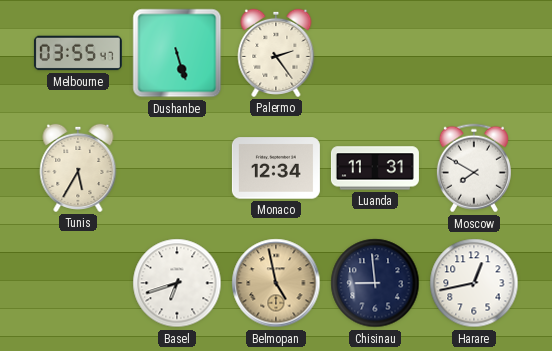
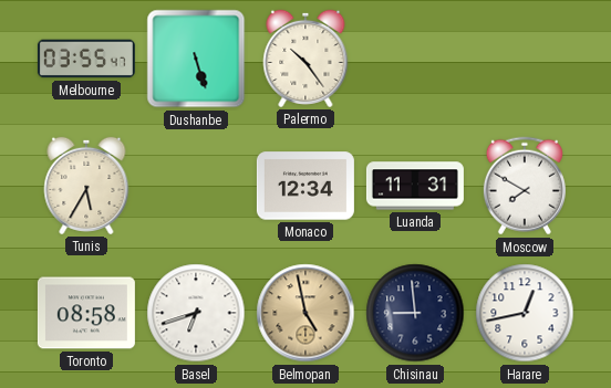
Palermo: 2:24 -> 10:24 (305, 59)
Toronto: none -> 08:58 (86, 313)
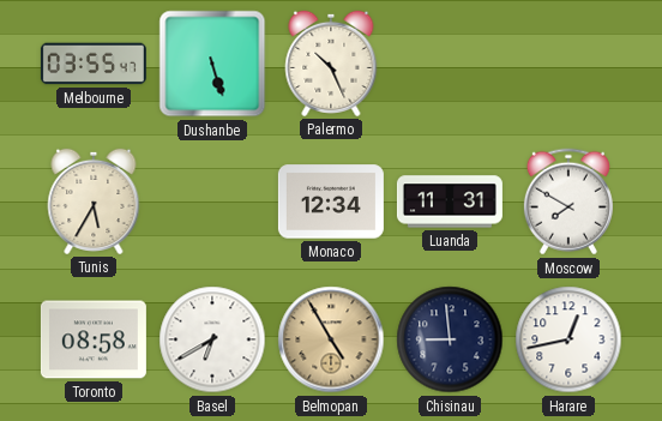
Palermo: 10:24 -> 10:26 (331, 64)
Basel: 6:42 -> 6:40 (212, 339)
Belmopan: 4:58 -> 4:55 (331, 339)
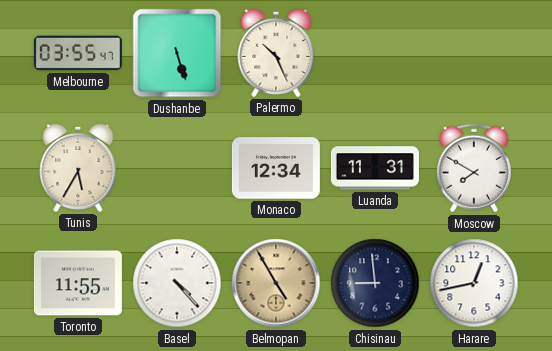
Toronto: 08:58 -> 11:55 (78, 283)
Basel: 6:40 -> 4:23 (177, 283)
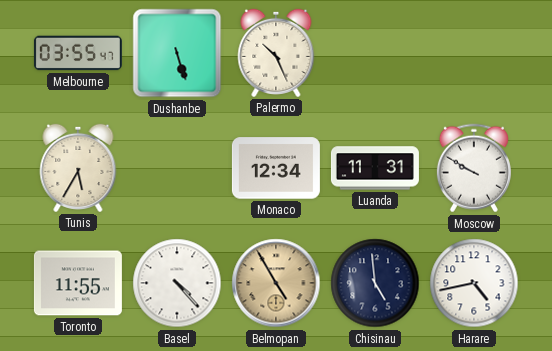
Moscow: 7:50 -> 9:50 (474, 168)
Chisinau: 8:59 -> 4:59 (375, 283)
Harare: 12:43 -> 4:43 (474, 283)
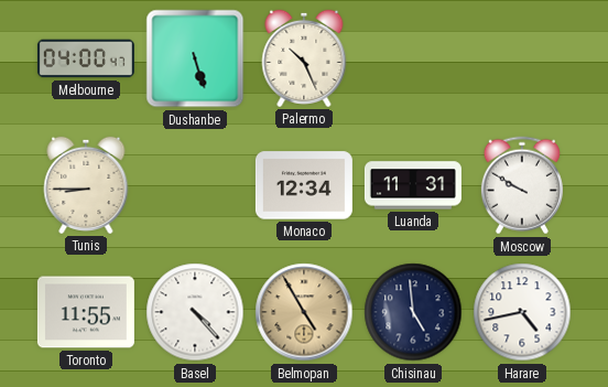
Melbourne: 03:55 -> 04:00 (86, 58)
Tunis: 5:35 -> 8:45 (86, 185)
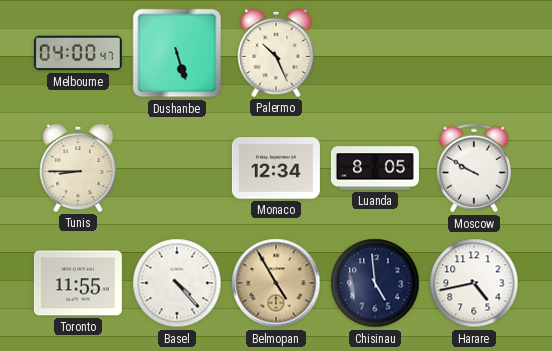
Luanda: 11:31 -> 8:05 (375, 168)
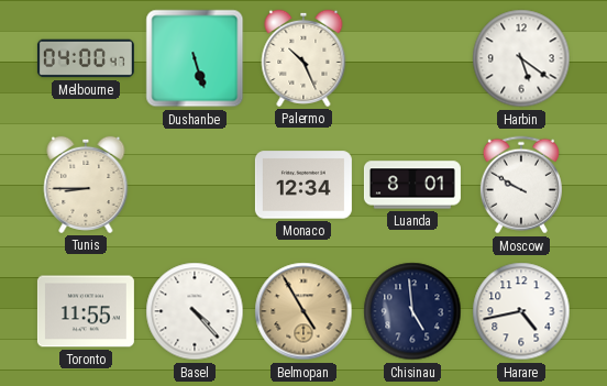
Harbin: none -> 5:21 (521, 58)
Luanda: 8:05 -> 8:01 (412, 185)
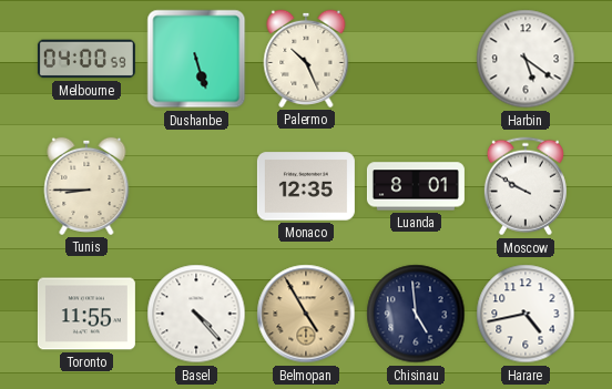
Melbourne: 04:00:47 -> 04:00:59 (86, 59)
Monaco: 12:34 -> 12:35 (306, 186)
